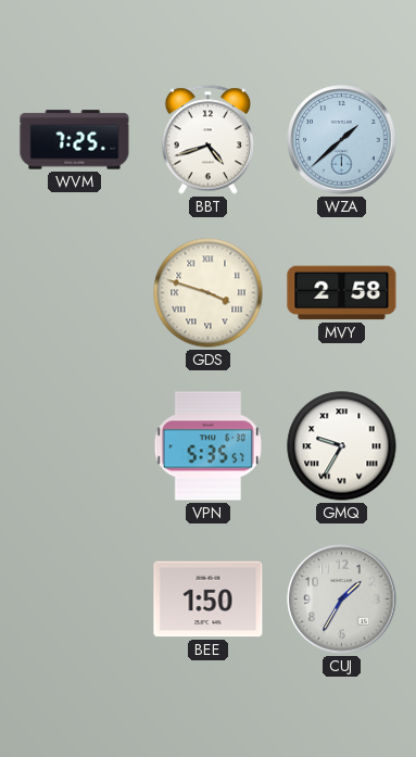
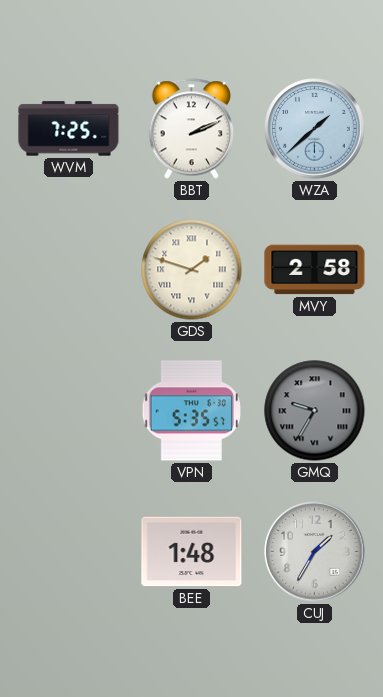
BBT: 4:42 -> 2:11 (192, 129)
GDS: 3:48 -> 1:48 (192, 270)
GMQ dial: white -> grey (315, 411)
BEE: 1:50 -> 1:48 (192, 552)
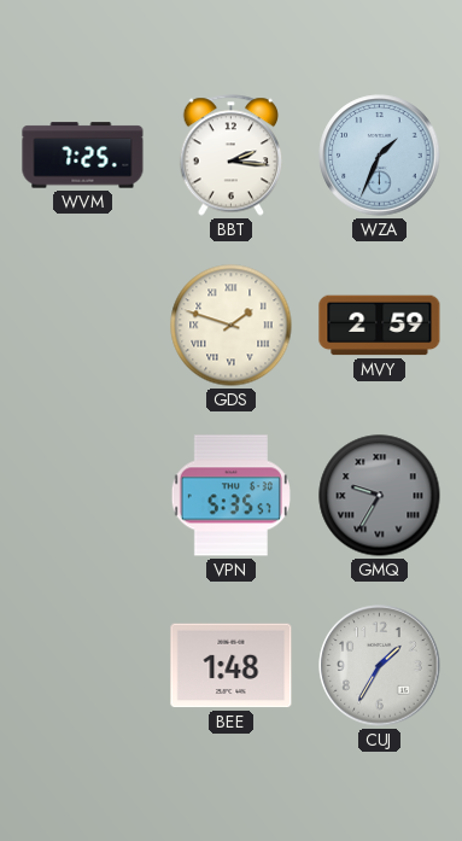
BBT: 2:11 -> 2:16 (232, 156)
WZA: 1:38 -> 1:34 (380, 156)
MVY: 2:58 -> 2:59 (380, 326)
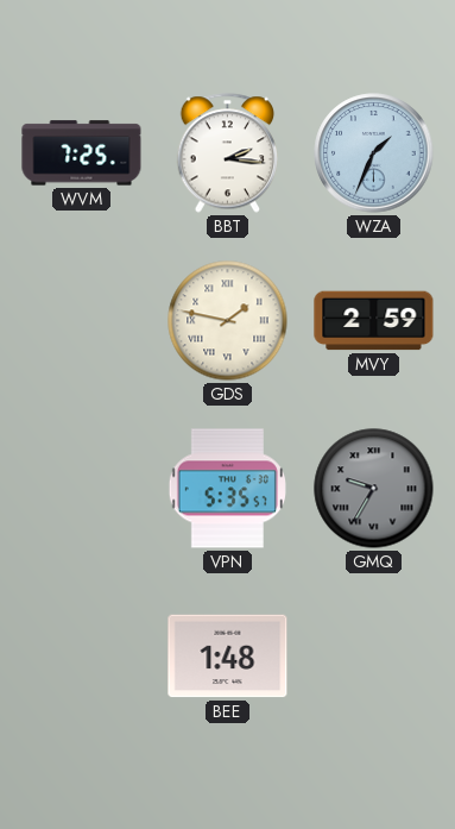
GDS: 1:48 -> 1:47 (228, 321)
CUJ: 1:35 -> none (380, 666)
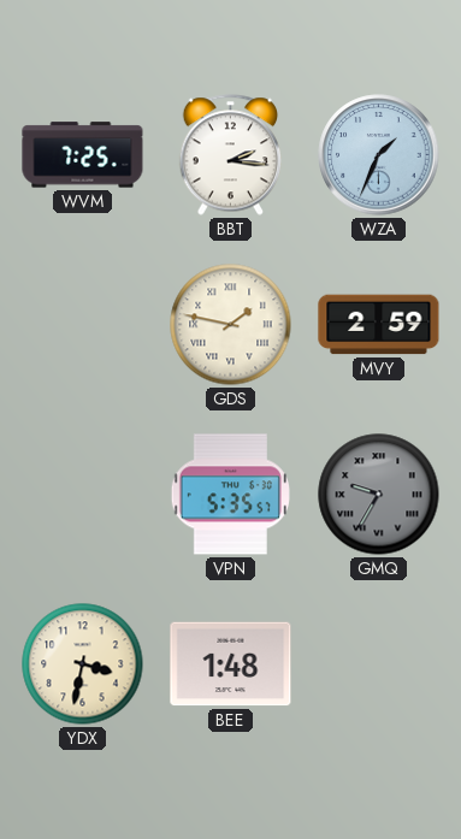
YDX: none -> 3:32 (83, 664)
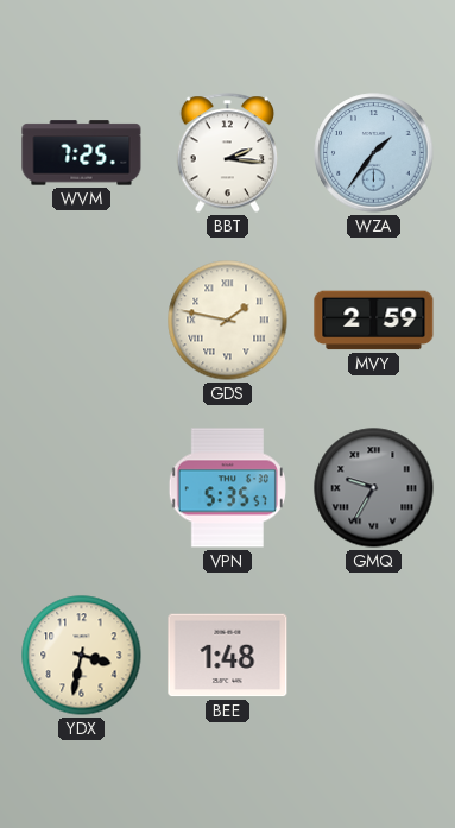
WZA: 1:34 -> 1:36 (374, 153)
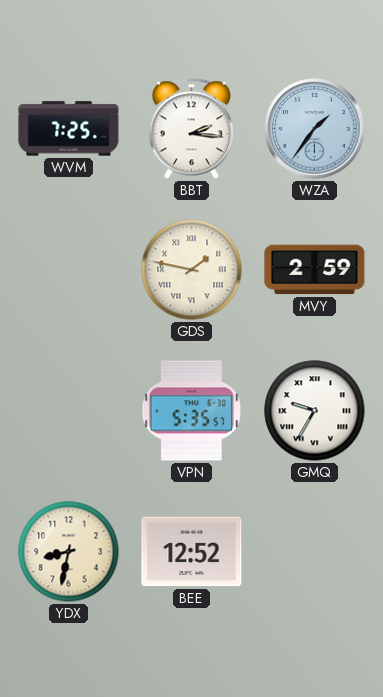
GMQ dial: grey -> white (315, 411)
YDX: 3:32 -> 8:32 (69, 552)
BEE: 1:48 -> 12:52 (192, 552)
